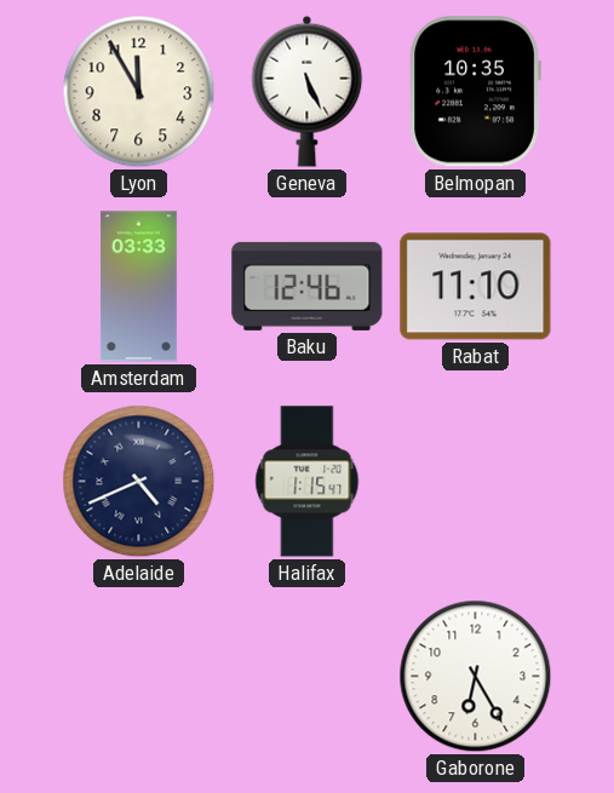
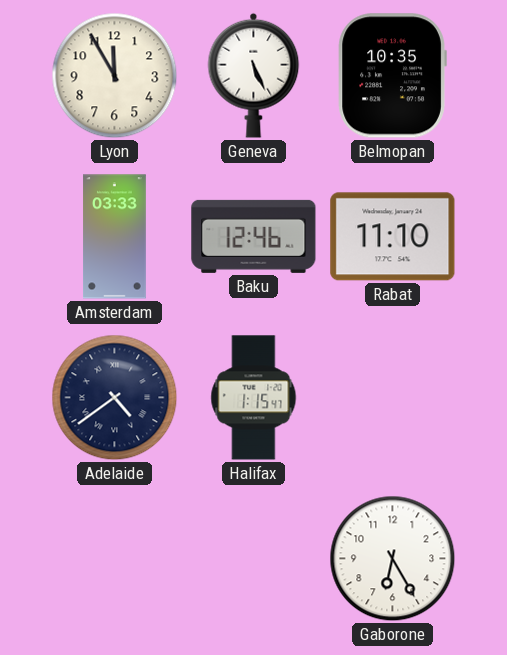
Adelaide: 4:41 -> 4:39 (115, 398)
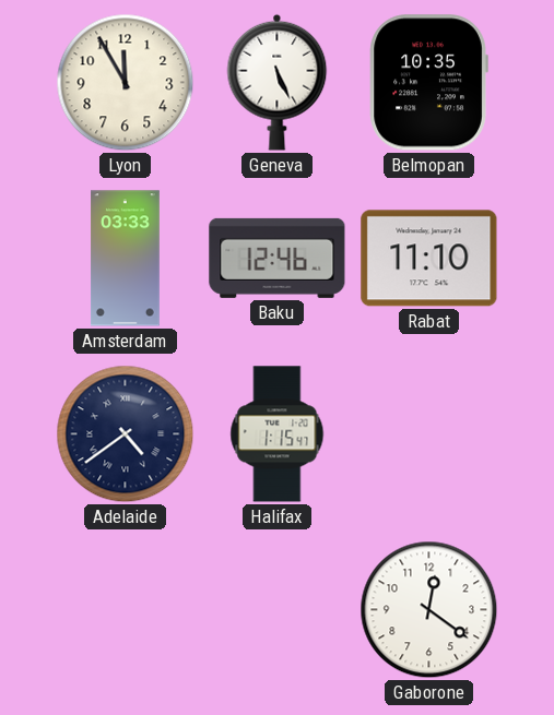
Gaborone: 6:25 -> 12:21 (429, 610)
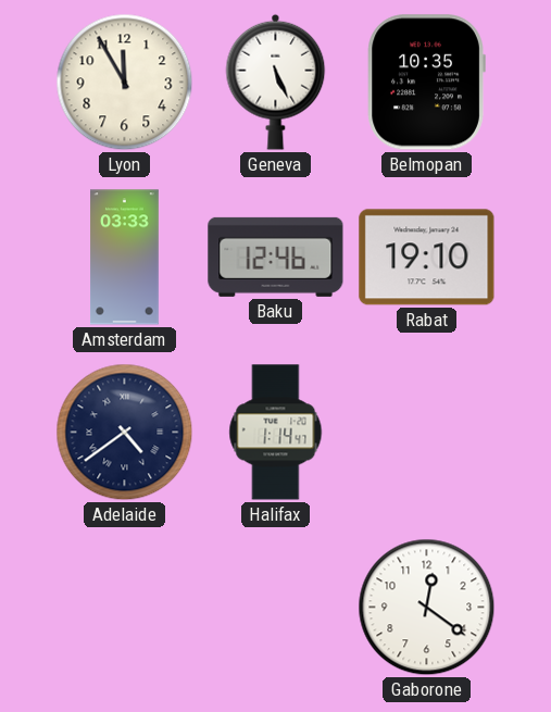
Rabat: 11:10 -> 19:10 (427, 258)
Halifax: 1:15 -> 1:14 (276, 433)
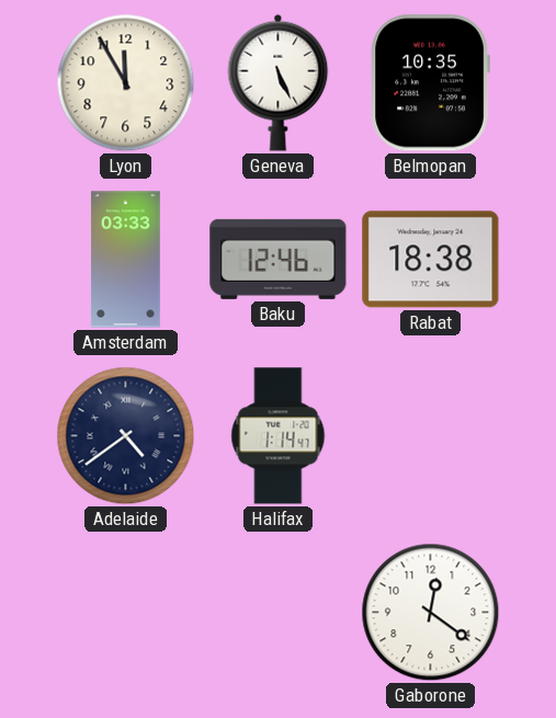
Rabat: 19:10 -> 18:38 (431, 260)
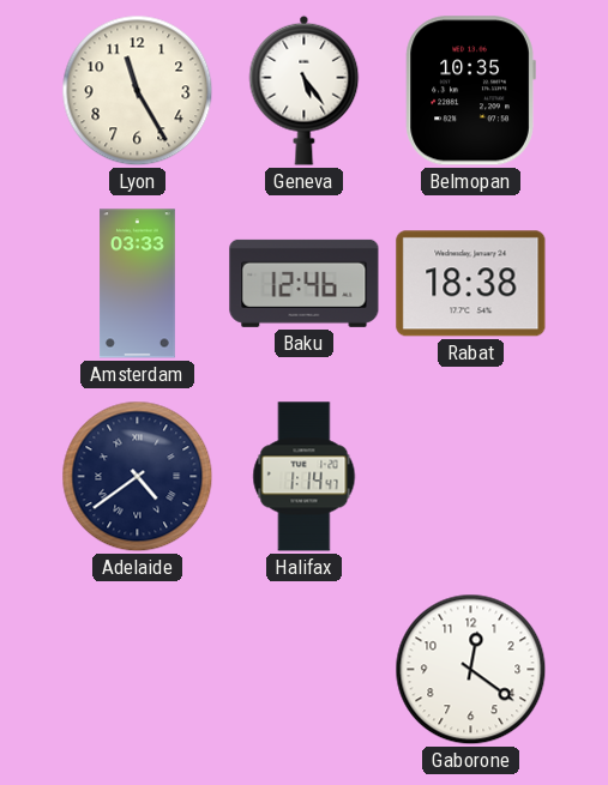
Lyon: 11:55 -> 11:25 (138, 91)
Geneva: 5:26 -> 5:24 (305, 90)
